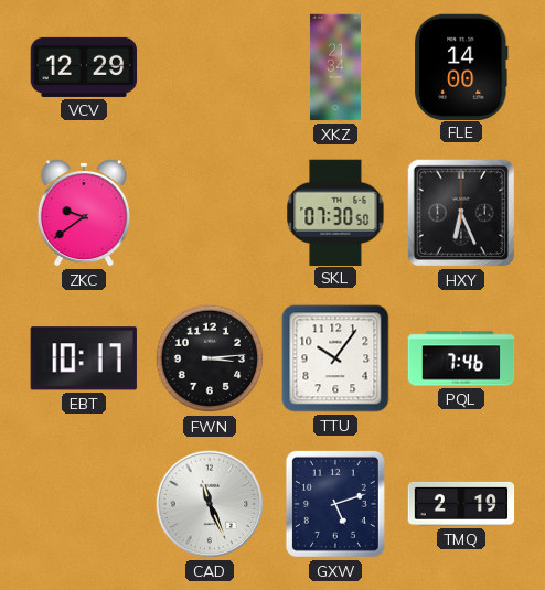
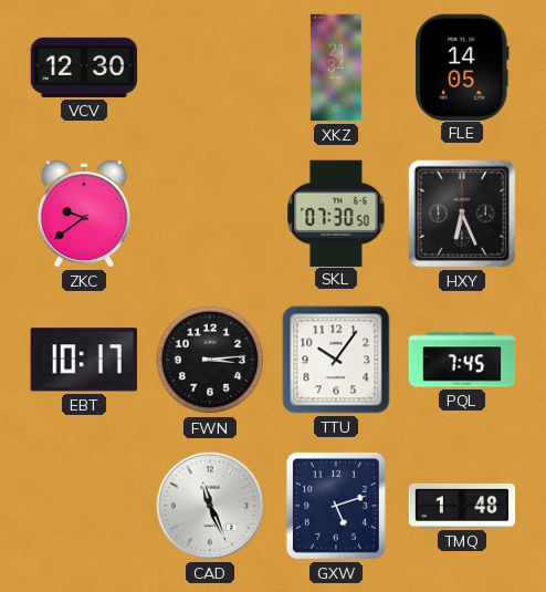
VCV: 12:29 -> 12:30 (84, 67)
FLE: 14:00 -> 14:05 (462, 66)
PQL: 7:46 -> 7:45 (462, 360)
TMQ: 2:19 -> 1:48 (462, 506)
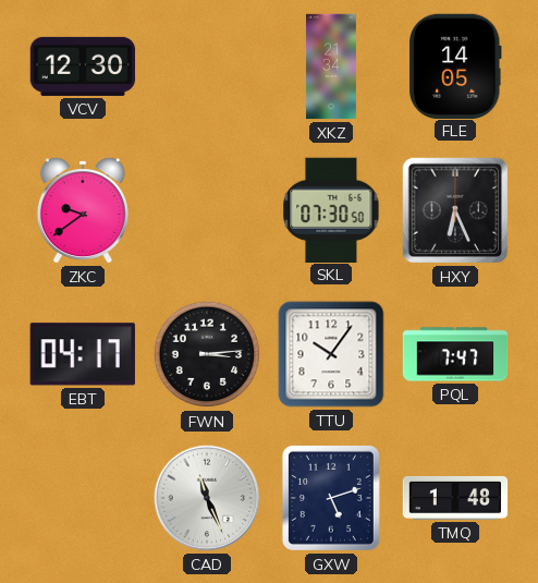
EBT: 10:17 -> 04:17 (83, 354)
PQL: 7:45 -> 7:47 (455, 354)
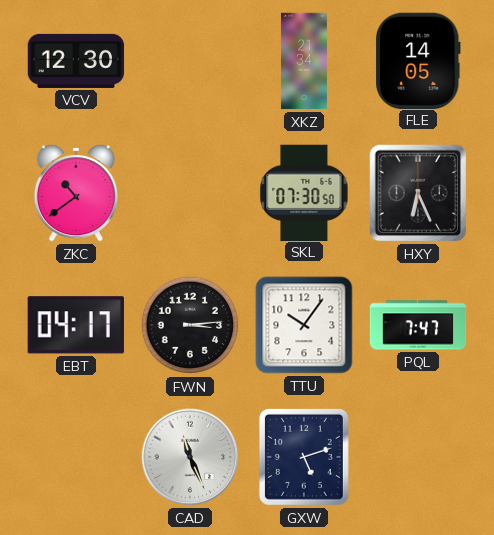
ZKC: 9:39 -> 10:39 (76, 193)
TMQ: 1:48 -> none (455, 498)
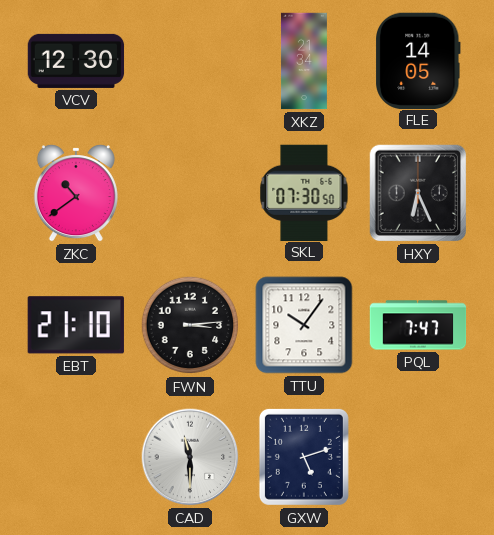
EBT: 04:17 -> 21:10 (76, 325)
CAD: 11:26 -> 11:30 (190, 457)
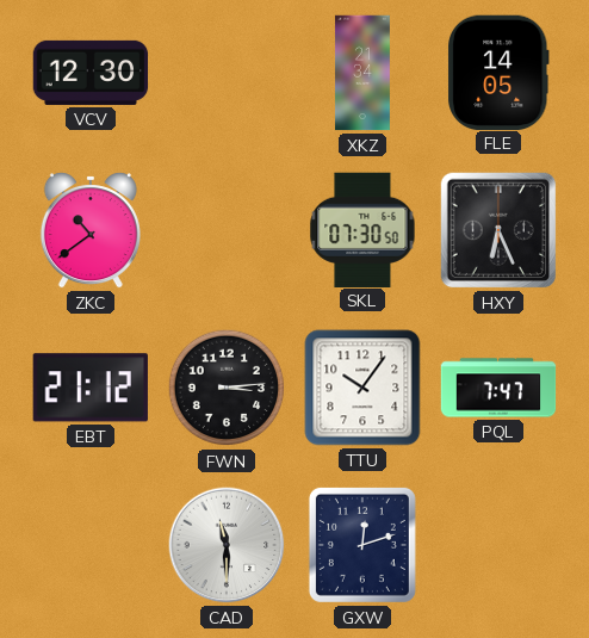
EBT: 21:10 -> 21:12 (91, 388)
GXW: 5:12 -> 12:12 (362, 545)
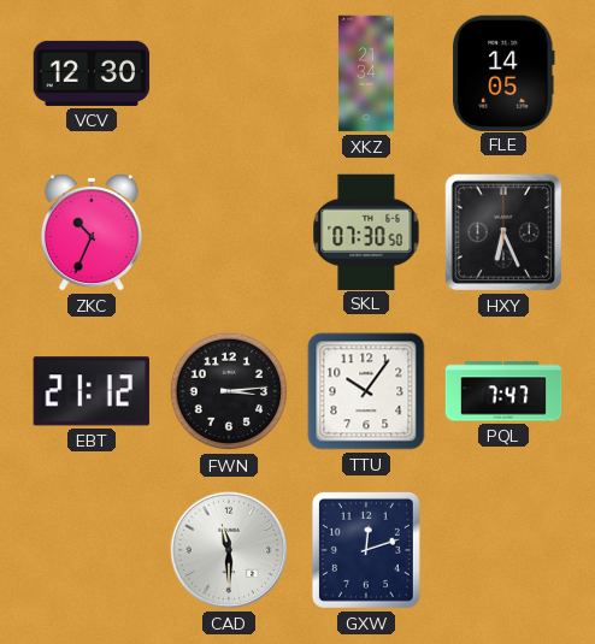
ZKC: 10:39 -> 10:34 (92, 232)
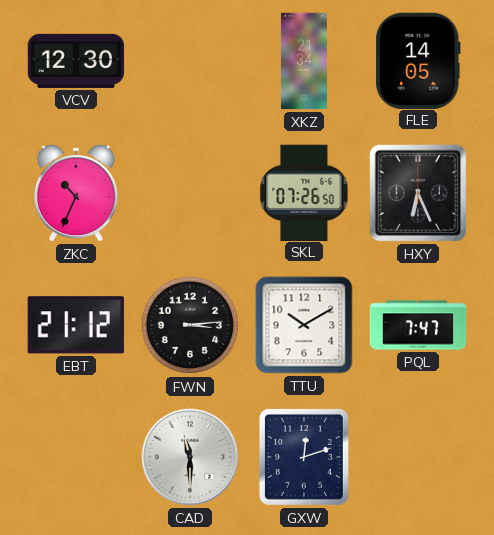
SKL: 07:30 -> 07:26 (304, 192)
TTU: 10:06 -> 10:10 (304, 325)
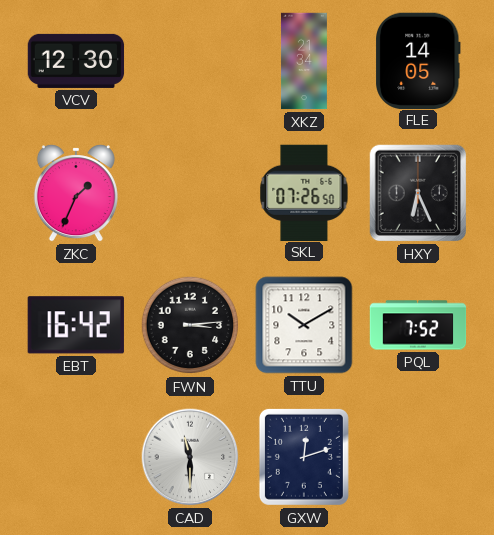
ZKC: 10:34 -> 1:34 (76, 193)
EBT: 21:12 -> 16:42 (76, 325)
PQL: 7:47 -> 7:52 (418, 325)
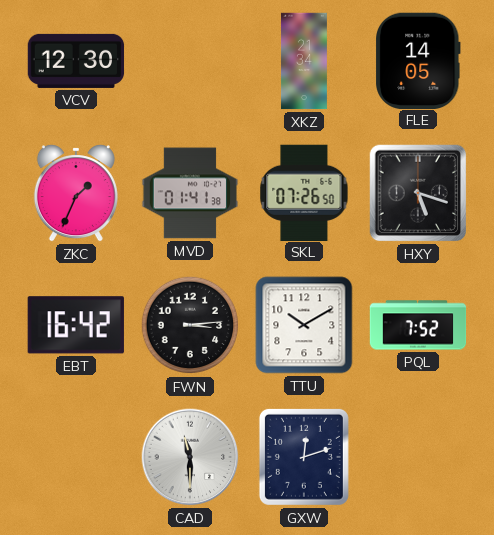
MVD: none -> 01:41 (190, 193)
HXY: 6:26 -> 5:18 (418, 193)
